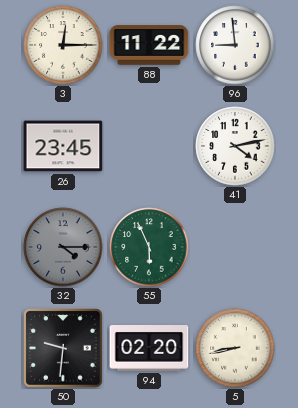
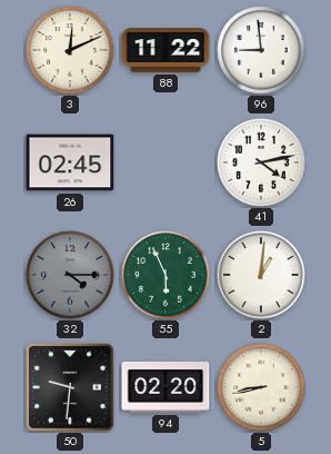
3: 12:15 -> 12:11 (70, 50)
26: 23:45 -> 02:45 (70, 162)
2: none -> 1:01 (261, 275)
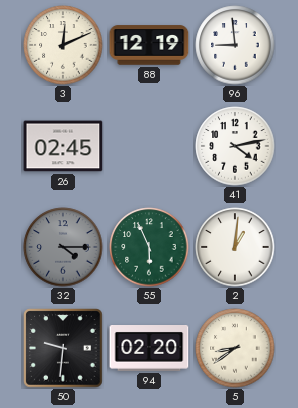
88: 11:22 -> 12:19 (149, 45)
5: 8:43 -> 8:39 (235, 348)
